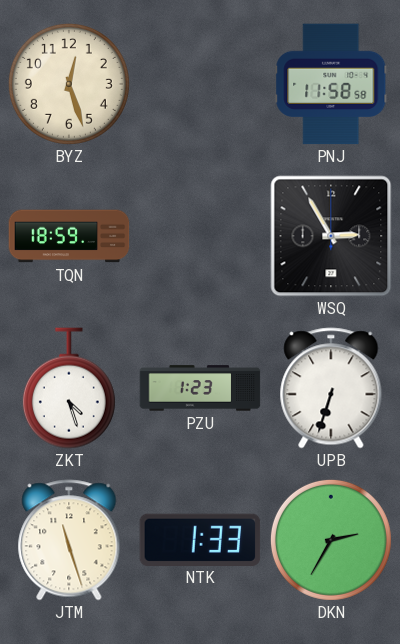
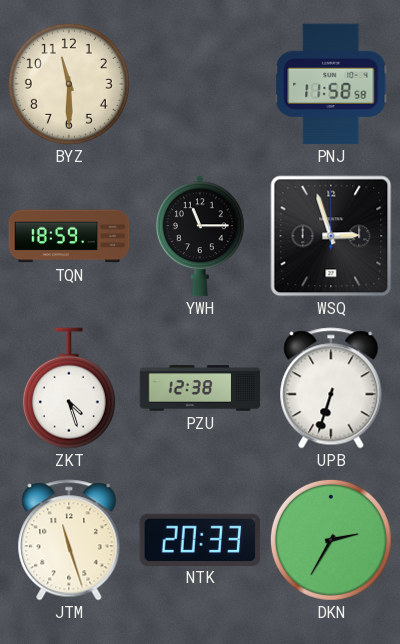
BYZ: 12:27 -> 11:30 (69, 84)
YWH: none -> 11:15 (200, 236)
WSQ: 2:55 -> 2:57 (331, 236)
PZU: 1:23 -> 12:38 (200, 388)
NTK: 1:33 -> 20:33 (200, 539)
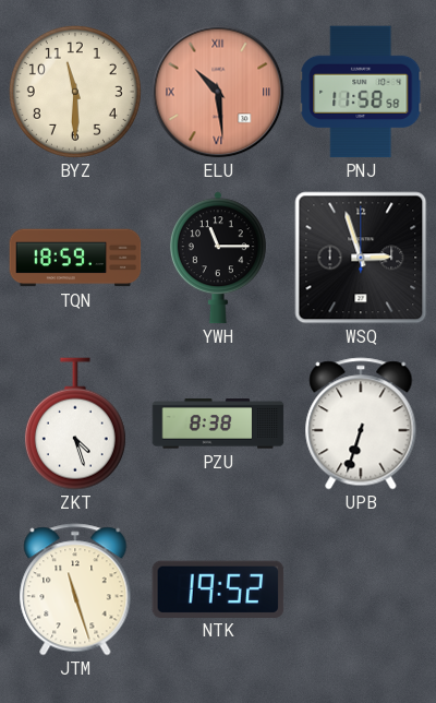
ELU: none -> 10:29 (218, 92)
PZU: 12:38 -> 8:38 (218, 424)
NTK: 20:33 -> 19:52 (218, 588)
DKN: 2:35 -> none (331, 540)
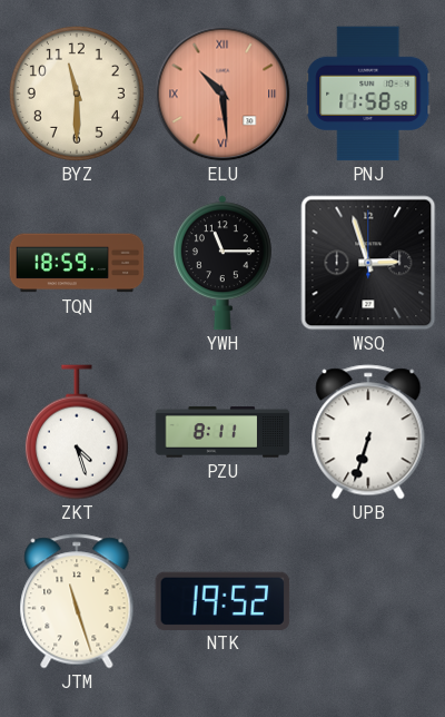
PZU: 8:38 -> 8:11 (222, 432)
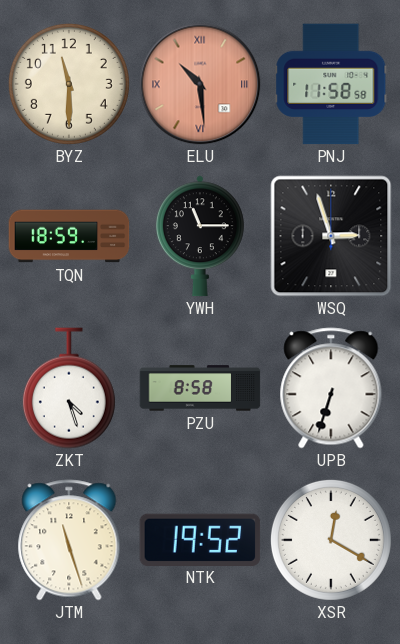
PZU: 8:11 -> 8:58 (200, 388)
XSR: none -> 12:20 (331, 540)
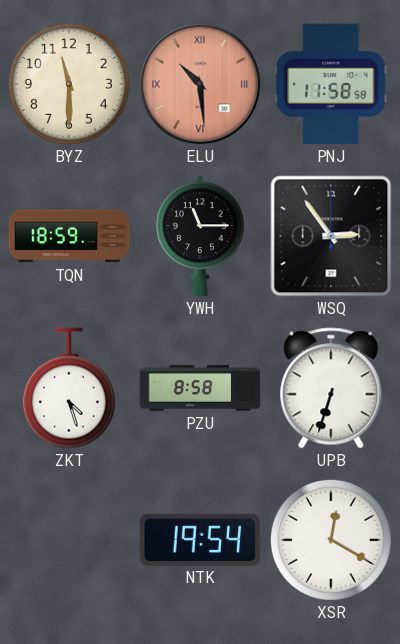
WSQ: 2:57 -> 2:54 (331, 236)
JTM: 11:27 -> none (69, 540)
NTK: 19:52 -> 19:54 (200, 539)
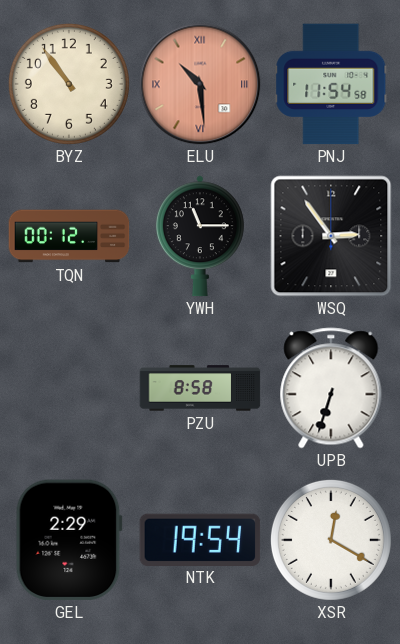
BYZ: 11:30 -> 10:54 (69, 84)
PNJ: 11:58 -> 11:54 (331, 84)
TQN: 18:59 -> 00:12 (69, 236)
ZKT: 4:27 -> none (69, 388)
GEL: none -> 2:29 (69, 540)
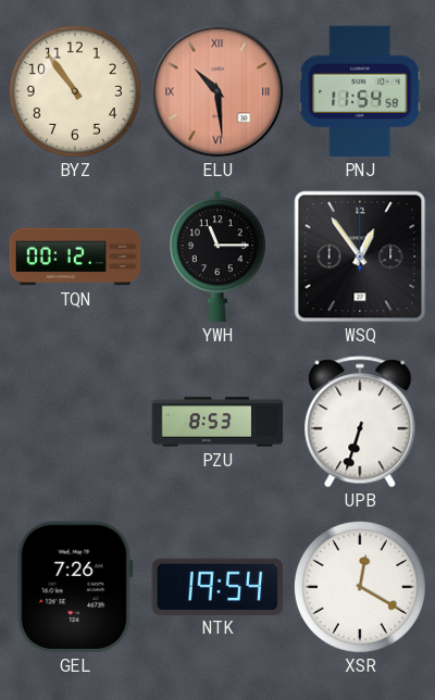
WSQ: 2:54 -> 12:54 (360, 257)
PZU: 8:58 -> 8:53 (217, 422)
GEL: 2:29 -> 7:26 (75, 587)
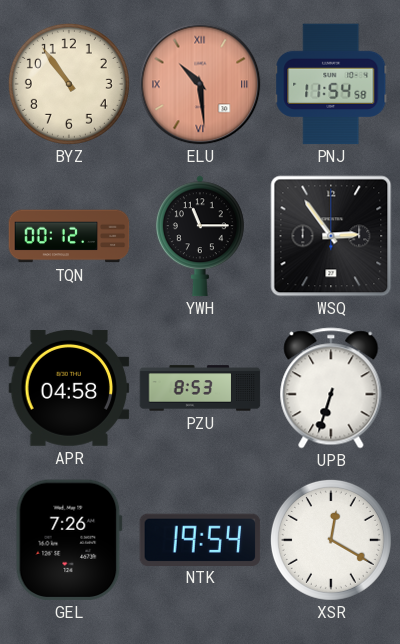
WSQ: 12:54 -> 2:54 (331, 236)
APR: none -> 04:58 (69, 388)
